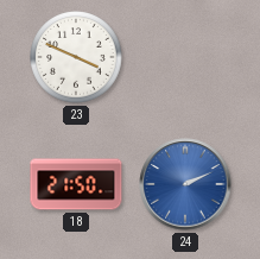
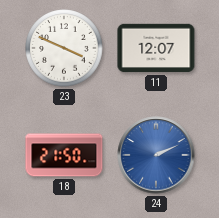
11: none -> 12:07 (156, 48)
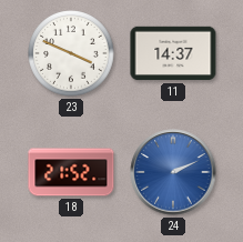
11: 12:07 -> 14:37 (173, 53)
18: 21:50 -> 21:52 (71, 172)
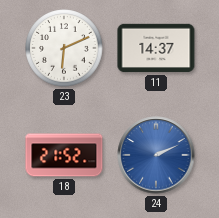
23: 3:49 -> 6:11 (64, 48)
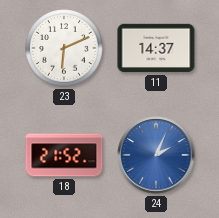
24: 2:11 -> 2:04 (156, 155)
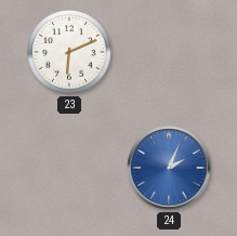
11: 14:37 -> none (156, 48)
18: 21:52 -> none (64, 155)
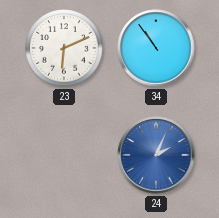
34: none -> 10:54 (156, 48)
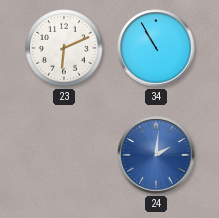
34: 10:54 -> 10:55 (156, 48)
24: 2:04 -> 2:01 (156, 155)
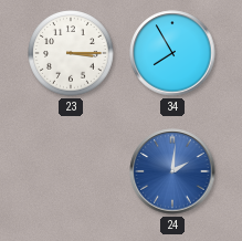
23: 6:11 -> 3:15 (71, 53)
34: 10:55 -> 7:55 (172, 53)
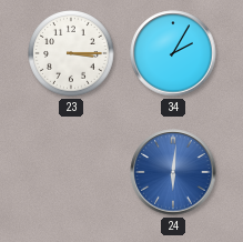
34: 7:55 -> 2:05 (173, 53)
24: 2:01 -> 6:01 (173, 172)
